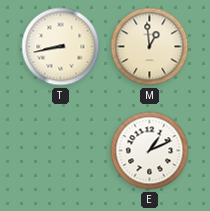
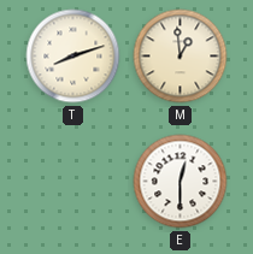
T: 8:43 -> 8:12 (73, 57)
E: 1:11 -> 12:30 (181, 182)
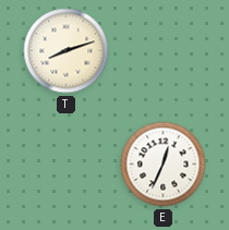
M: 12:59 -> none (181, 57)
E: 12:30 -> 12:34 (164, 165)
